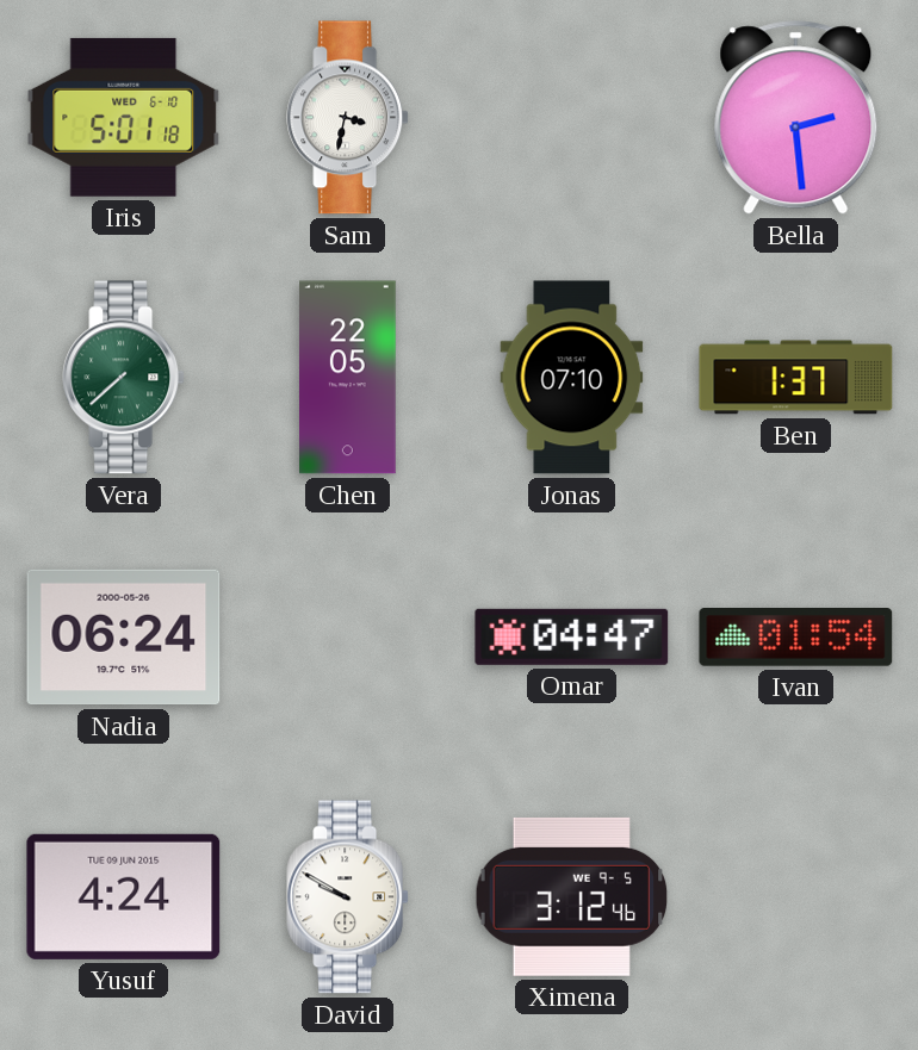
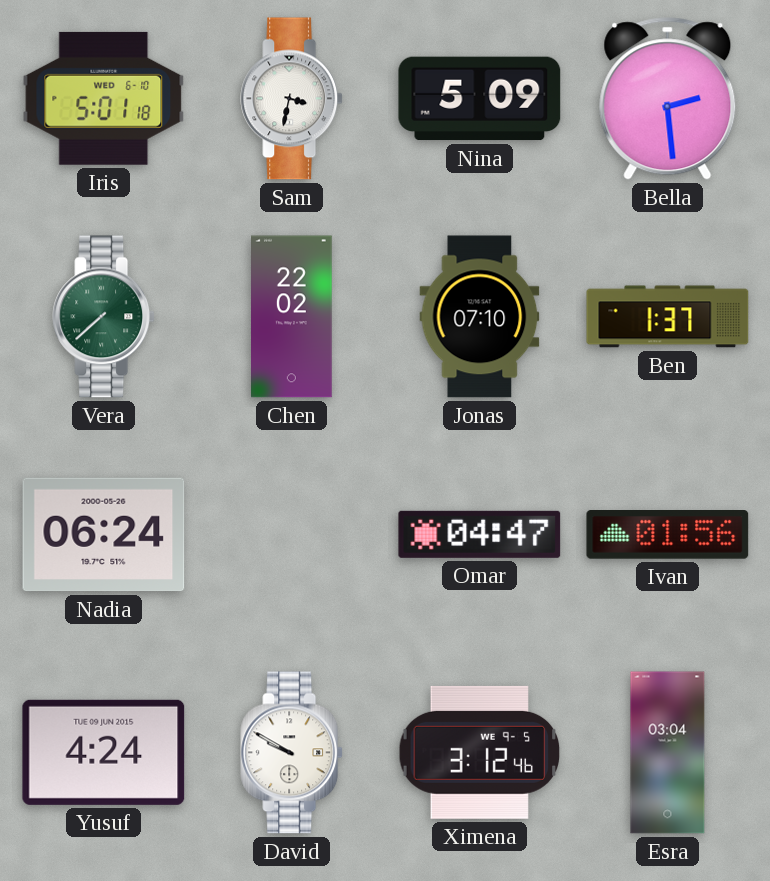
Nina: none -> 5:09 (480, 99)
Chen: 22:05 -> 22:02 (292, 317)
Ivan: 01:54 -> 01:56 (668, 535)
Esra: none -> 03:04 (668, 753)
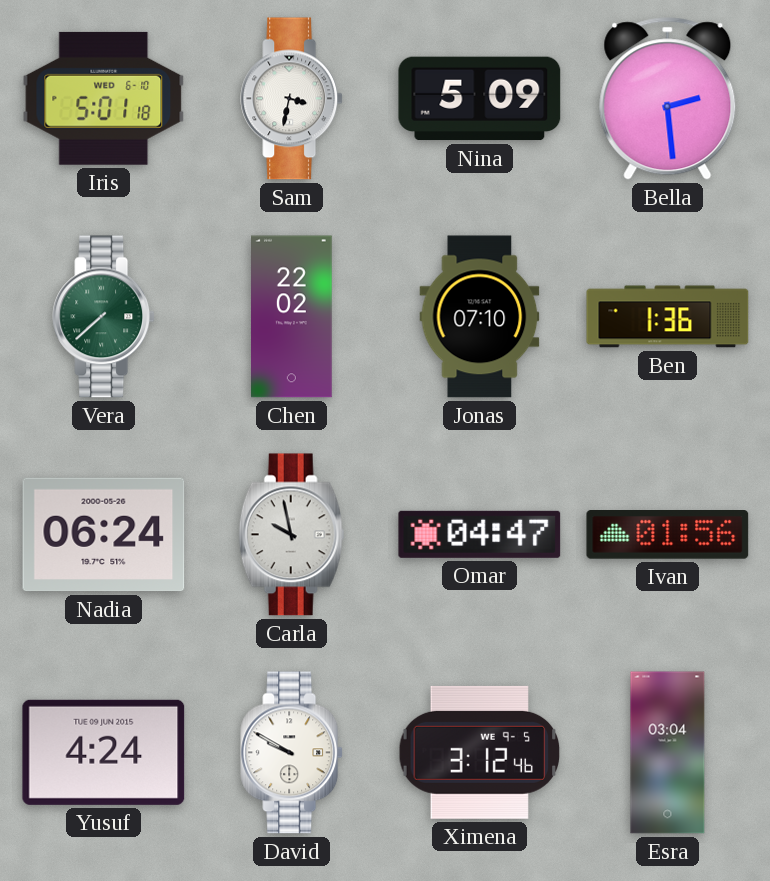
Ben: 1:37 -> 1:36 (668, 317)
Carla: none -> 9:58 (292, 535)
